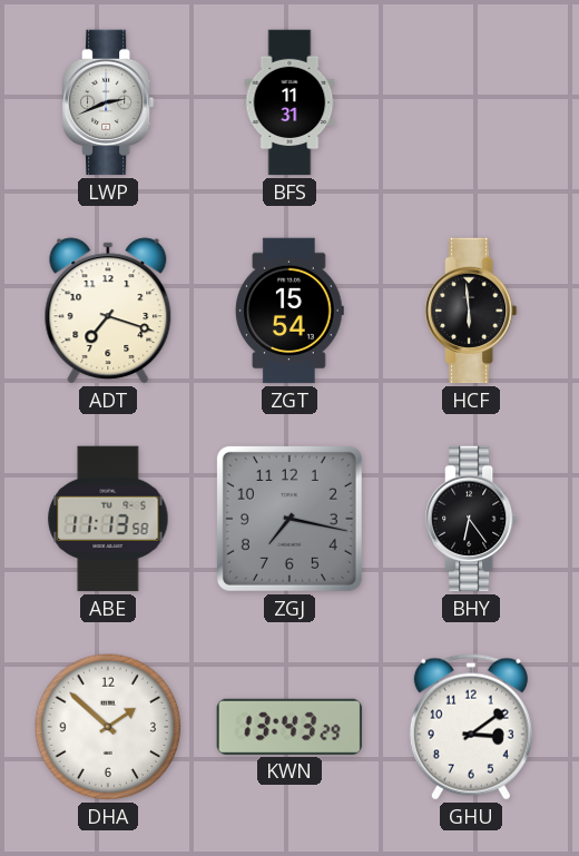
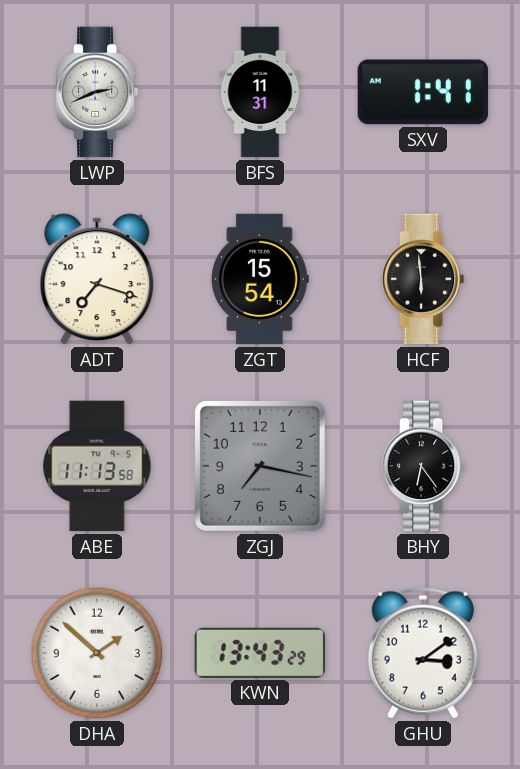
SXV: none -> 1:41 (423, 92)
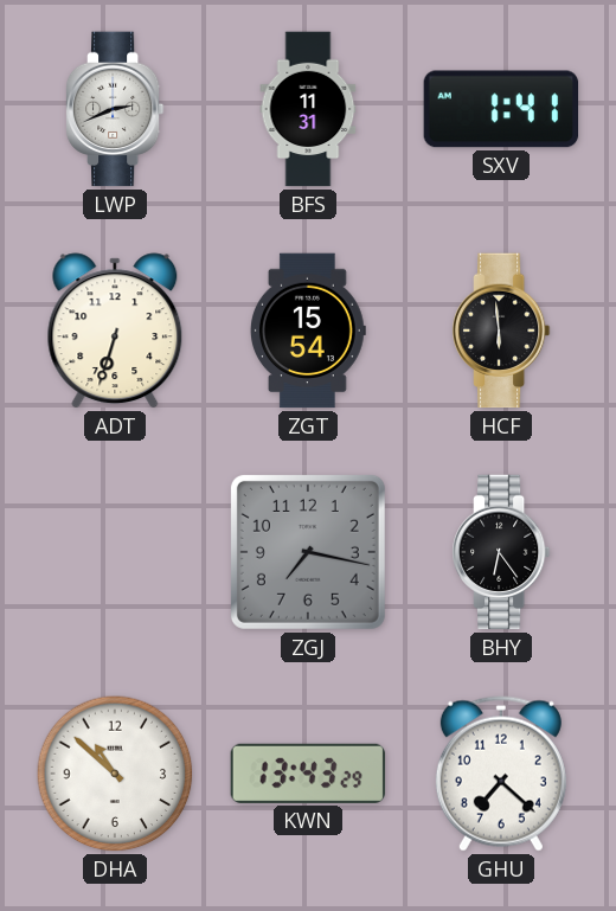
ADT: 7:18 -> 6:33 (115, 331)
ABE: 11:13 -> none (97, 466)
DHA: 1:52 -> 10:52 (115, 774)
GHU: 3:09 -> 7:22 (501, 774)
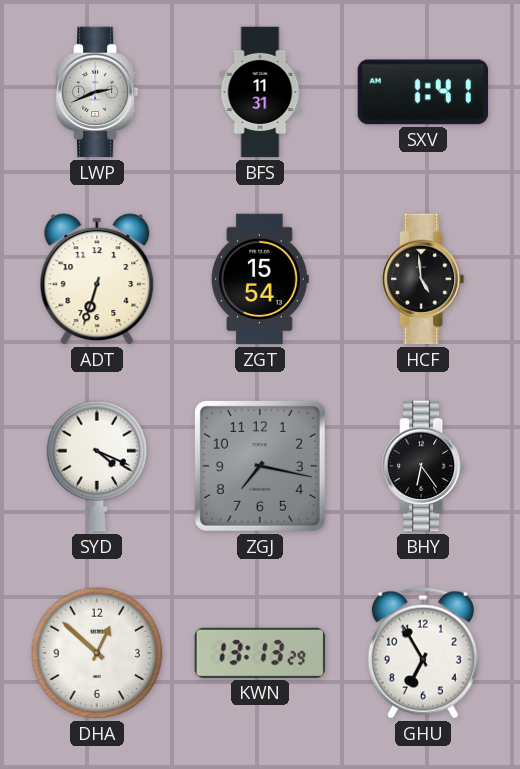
HCF: 5:59 -> 4:59 (423, 279)
SYD: none -> 4:19 (97, 466)
DHA: 10:52 -> 12:52 (97, 653)
KWN: 13:43 -> 13:13 (260, 653)
GHU: 7:22 -> 6:55 (423, 653)
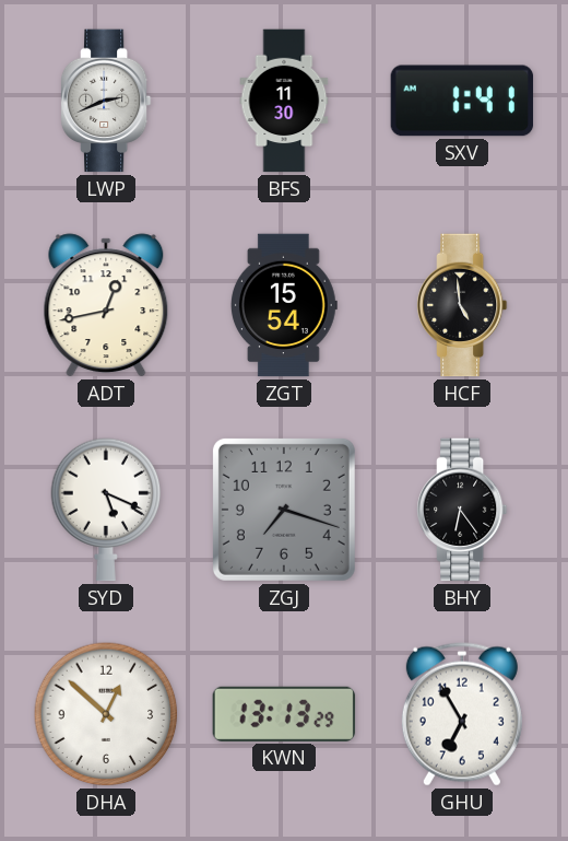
BFS: 11:31 -> 11:30 (284, 101)
ADT: 6:33 -> 12:43 (106, 305)
SYD: 4:19 -> 5:19 (106, 510)
ZGJ: 7:17 -> 7:18 (284, 510)
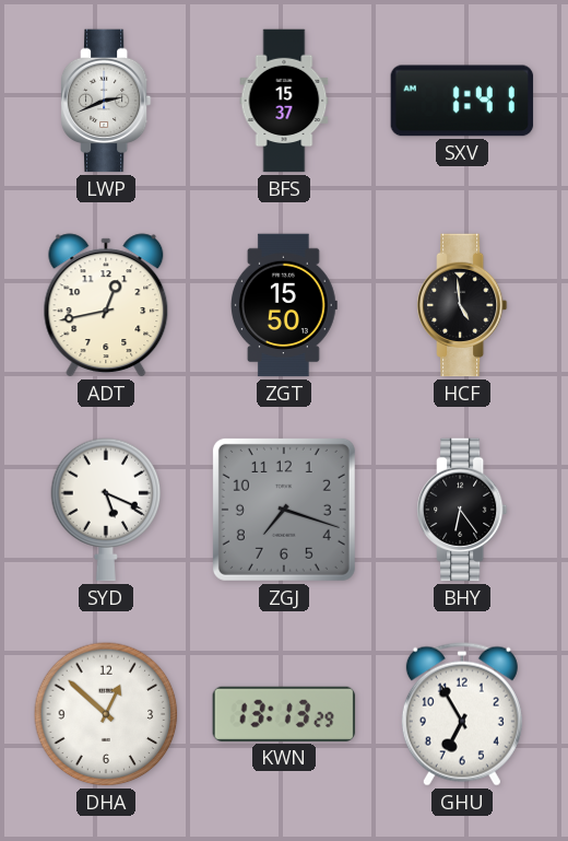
BFS: 11:30 -> 15:37 (284, 101)
ZGT: 15:54 -> 15:50 (284, 305)
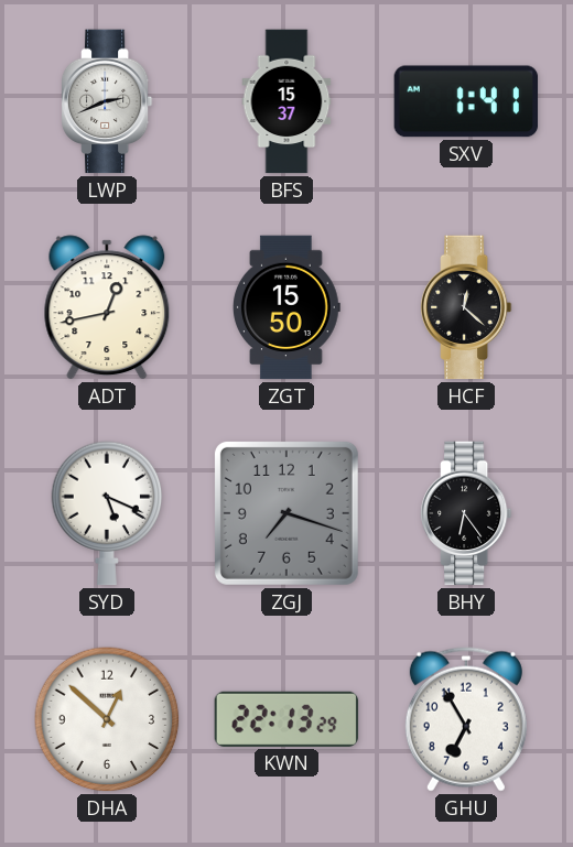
HCF: 4:59 -> 12:22 (466, 307)
KWN: 13:13 -> 22:13 (286, 719)
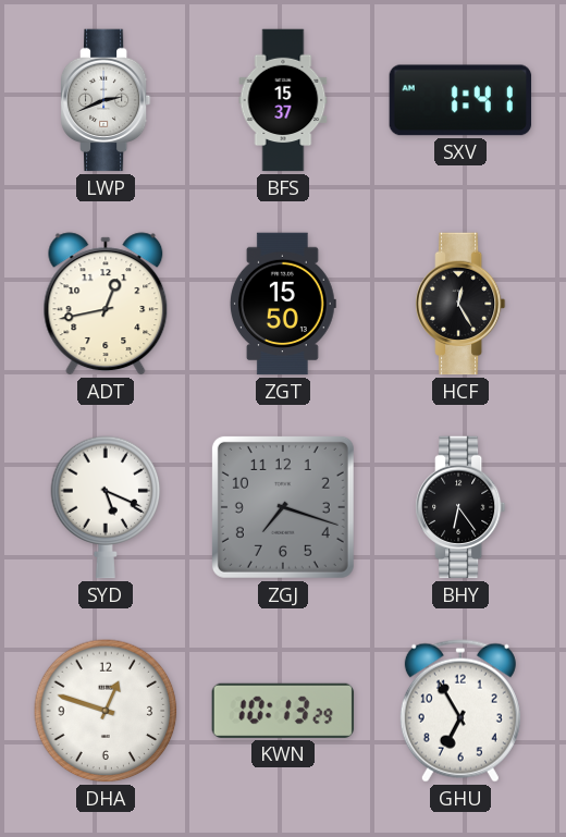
HCF: 12:22 -> 12:25 (460, 304)
DHA: 12:52 -> 12:48 (106, 711)
KWN: 22:13 -> 10:13 (283, 711)
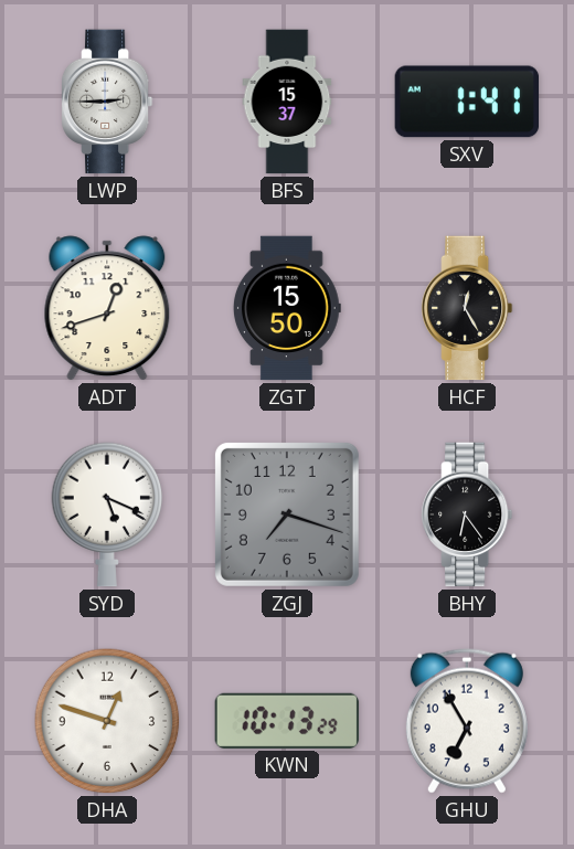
LWP: 2:41 -> 2:45 (107, 102)
ADT: 12:43 -> 12:42 (107, 308)
